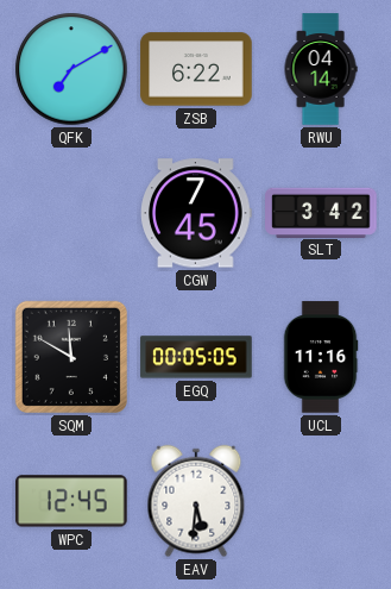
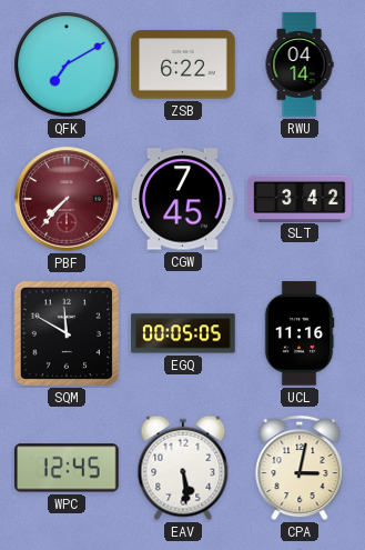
PBF: none -> 7:37 (67, 199)
EAV: 5:31 -> 5:29 (183, 468)
CPA: none -> 3:02 (300, 468)
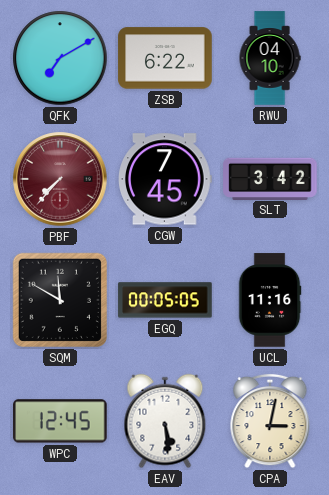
RWU: 04:14 -> 04:10 (270, 58)
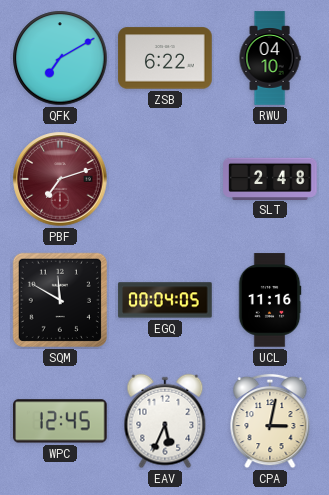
PBF: 7:37 -> 7:12 (60, 179)
CGW: 7:45 -> none (166, 179)
SLT: 3:42 -> 2:48 (270, 178)
EGQ: 00:05 -> 00:04 (165, 300)
EAV: 5:29 -> 5:34 (165, 421)
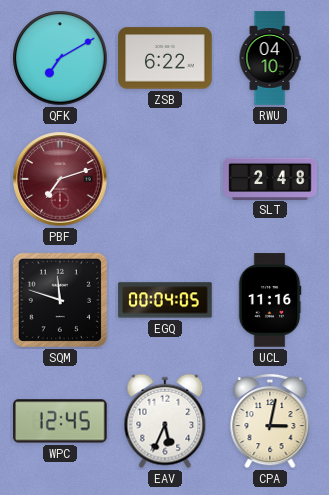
SQM: 11:50 -> 11:48 (60, 300)
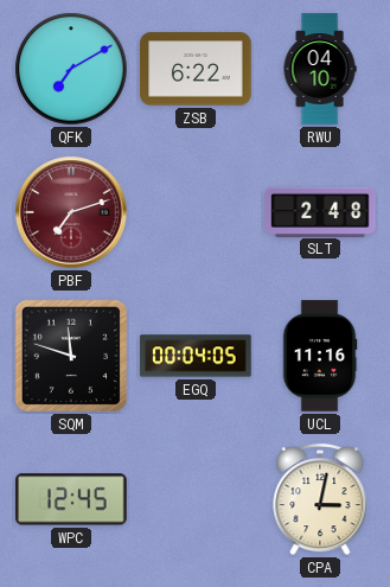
EAV: 5:34 -> none (165, 421)
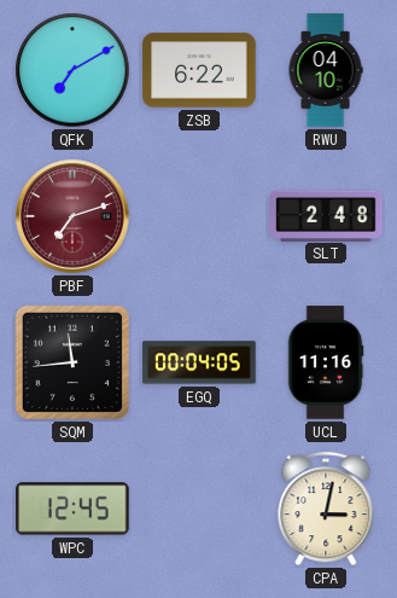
SQM: 11:48 -> 11:44 (72, 362)
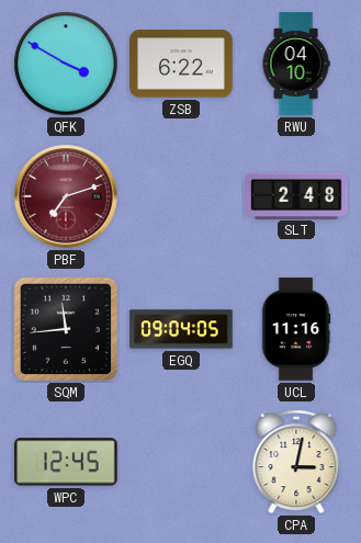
QFK: 7:10 -> 3:50 (66, 64)
EGQ: 00:04 -> 09:04 (181, 329)
